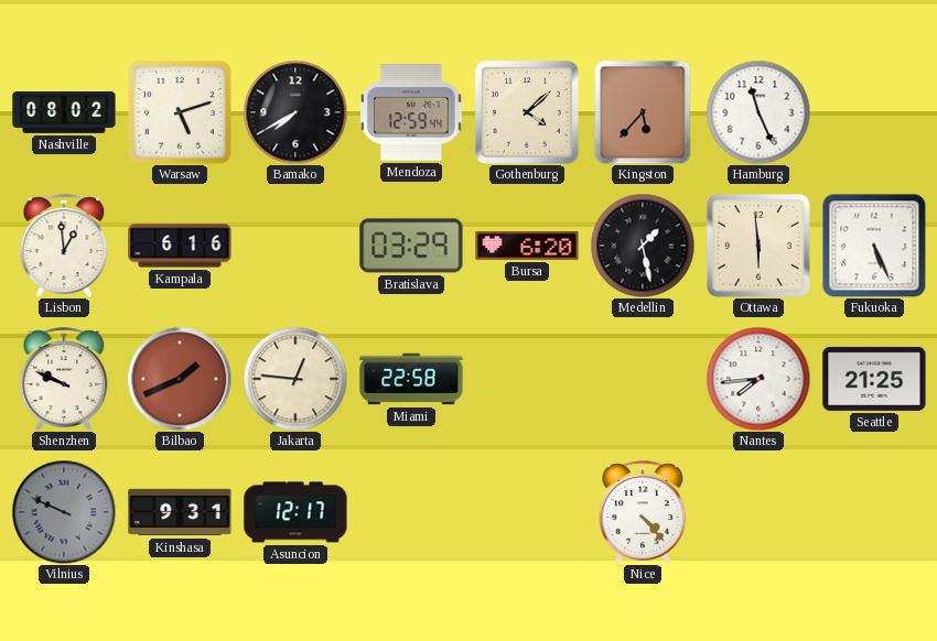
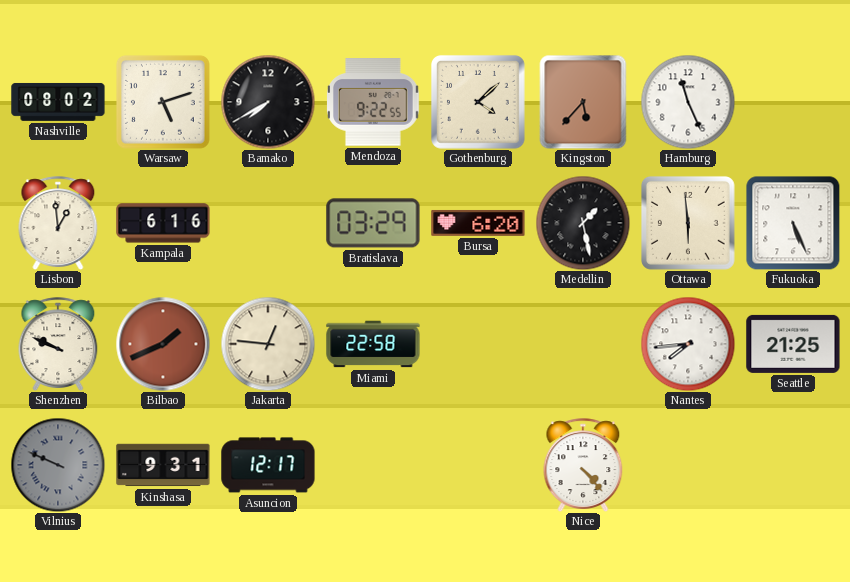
Mendoza: 12:59 -> 9:22 (373, 102)
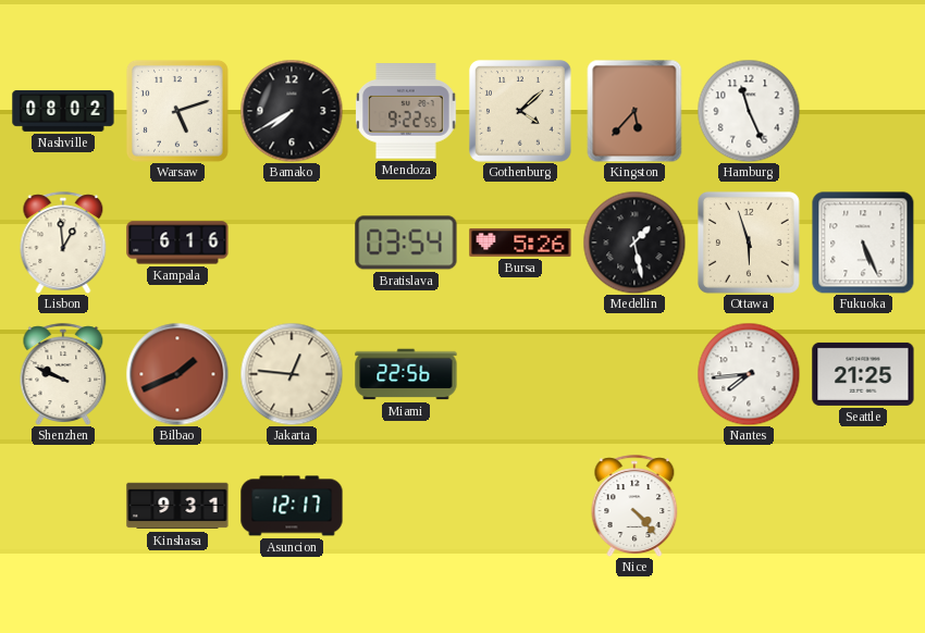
Bratislava: 03:29 -> 03:54 (406, 243)
Bursa: 6:20 -> 5:26 (520, 243)
Ottawa: 5:59 -> 5:57 (749, 243)
Miami: 22:58 -> 22:56 (406, 374)
Vilnius: 9:49 -> none (58, 465)
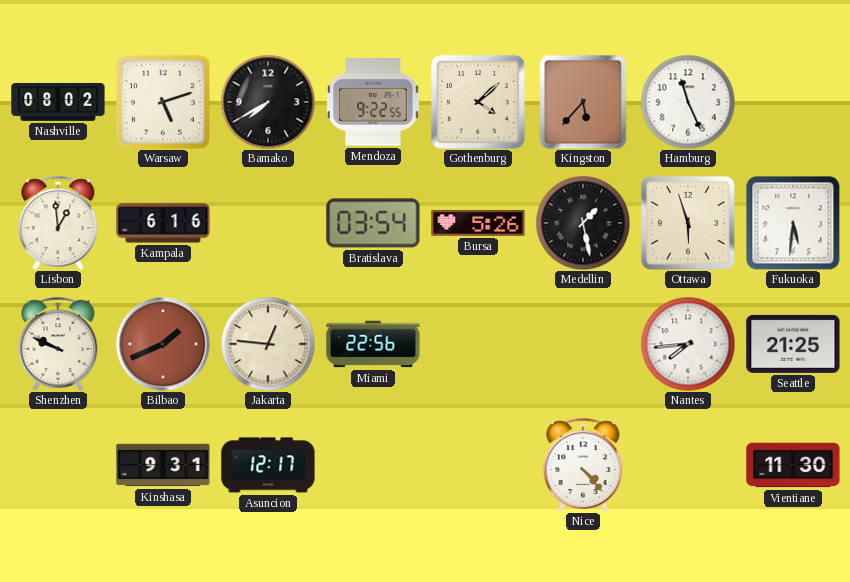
Fukuoka: 5:26 -> 5:31 (793, 223)
Vientiane: none -> 11:30 (793, 465)
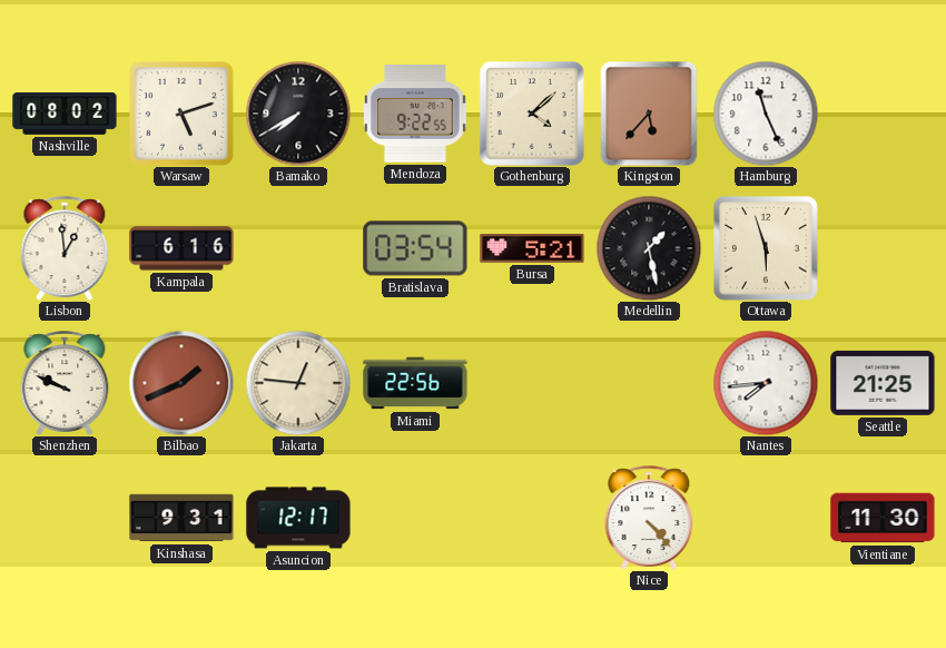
Bursa: 5:26 -> 5:21 (532, 248)
Fukuoka: 5:31 -> none (793, 223)
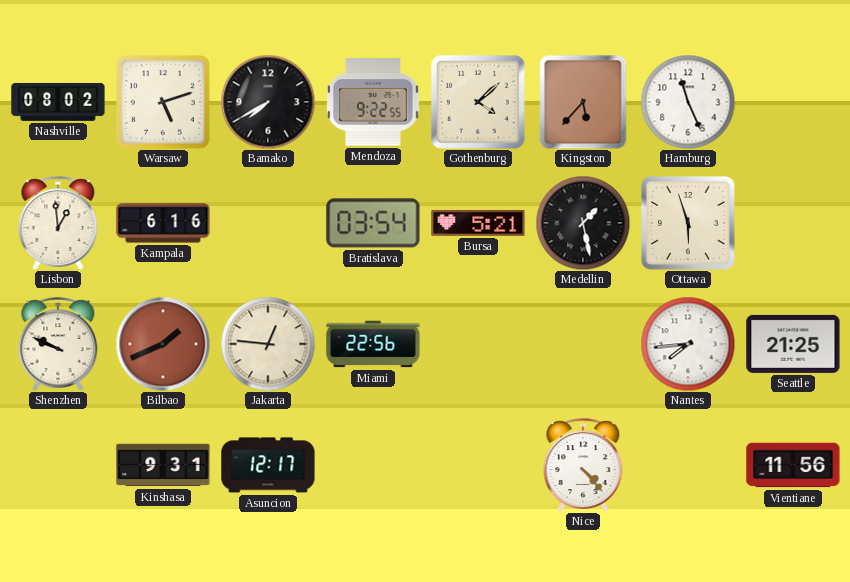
Vientiane: 11:30 -> 11:56 (793, 465)
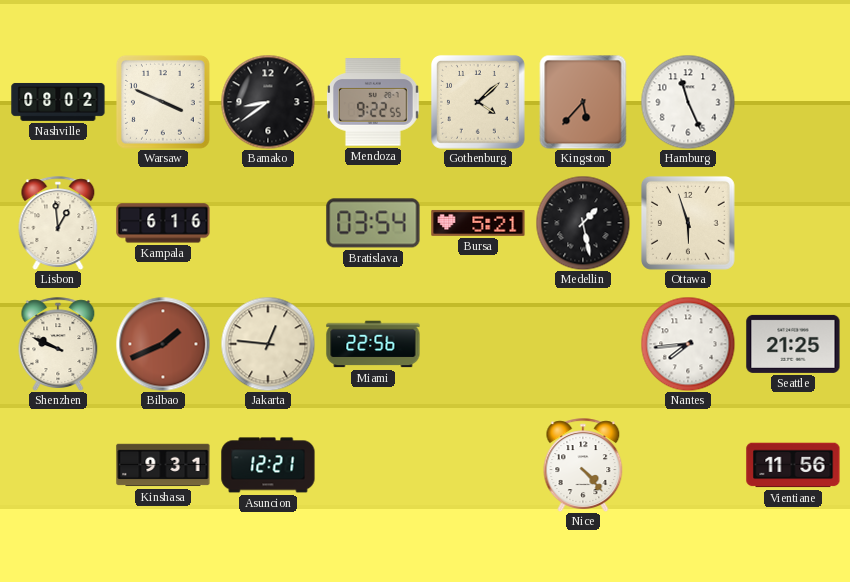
Warsaw: 5:12 -> 3:49 (163, 102)
Bamako: 7:40 -> 8:39 (268, 102)
Asuncion: 12:17 -> 12:21 (268, 465)
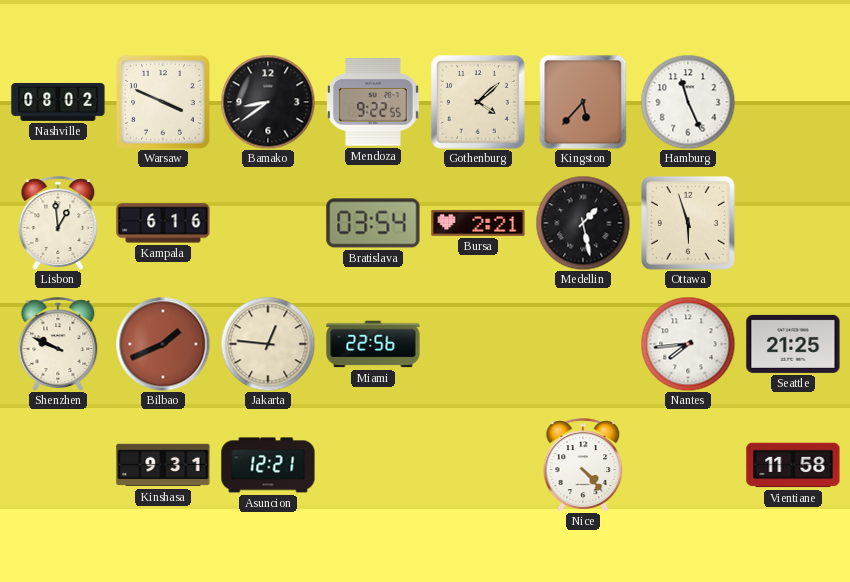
Bursa: 5:21 -> 2:21 (478, 223)
Vientiane: 11:56 -> 11:58 (793, 465)
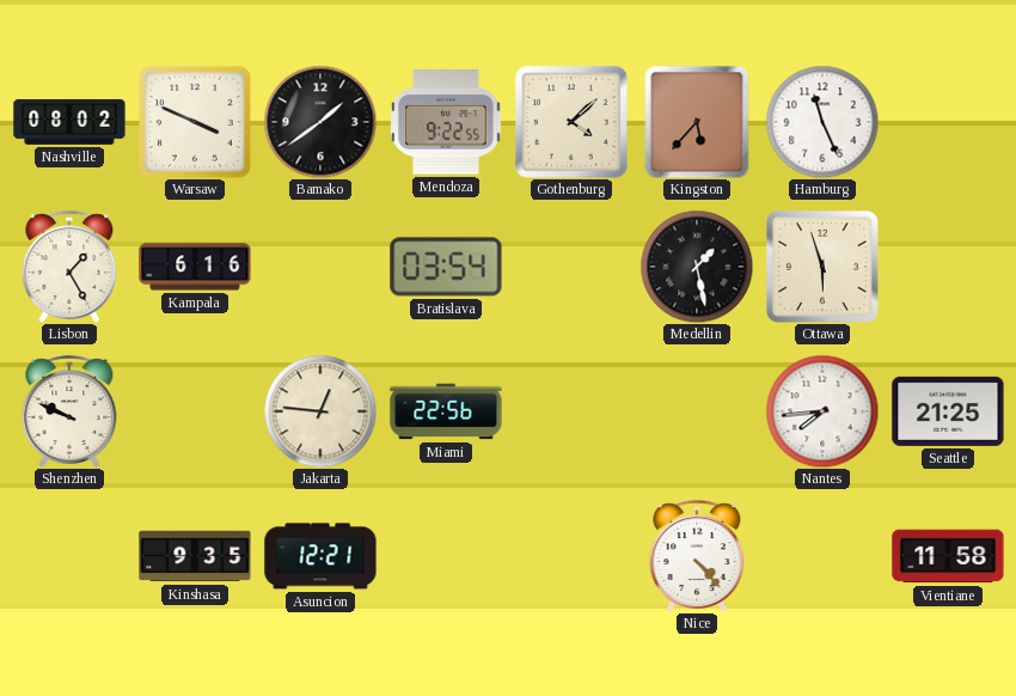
Bamako: 8:39 -> 1:39 (320, 122)
Lisbon: 12:59 -> 1:25 (69, 267)
Bursa: 2:21 -> none (478, 223)
Bilbao: 1:41 -> none (163, 344)
Kinshasa: 9:31 -> 9:35 (195, 556)
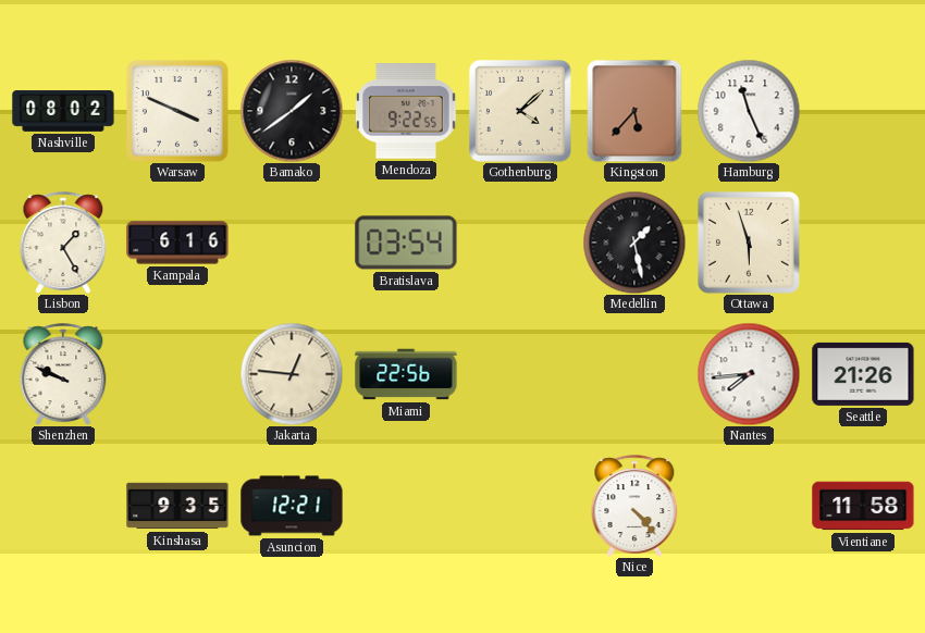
Seattle: 21:25 -> 21:26 (863, 374)
